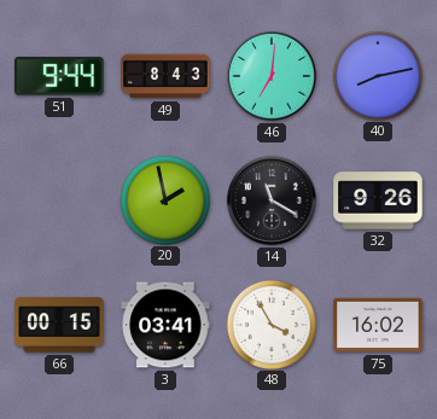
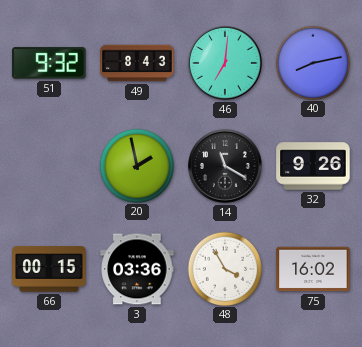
51: 9:44 -> 9:32 (49, 63)
3: 03:41 -> 03:36 (137, 269)
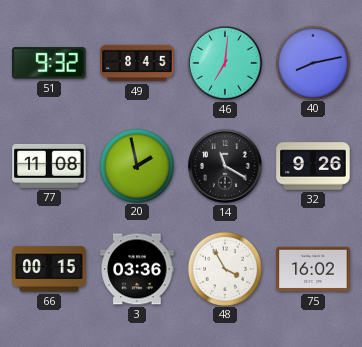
49: 8:43 -> 8:45 (137, 63)
77: none -> 11:08 (49, 166)
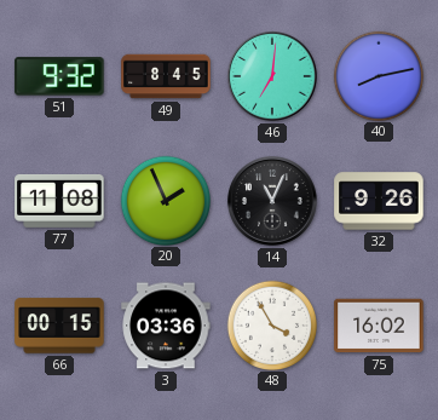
20: 1:58 -> 1:56 (165, 200)
14: 11:20 -> 11:04 (273, 202)
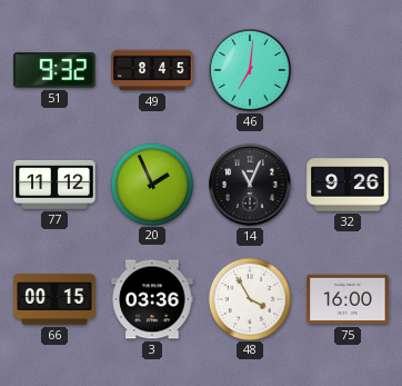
40: 8:13 -> none (378, 75)
77: 11:08 -> 11:12 (54, 185)
75: 16:02 -> 16:00 (348, 299)
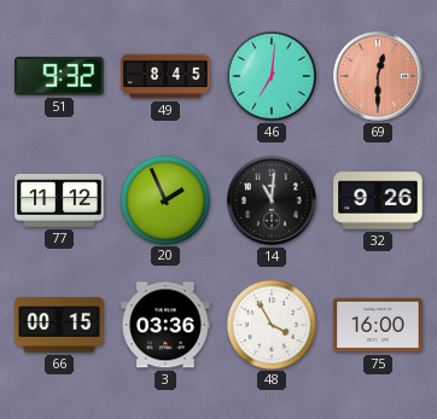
69: none -> 12:30 (379, 77)
14: 11:04 -> 11:01 (273, 202)
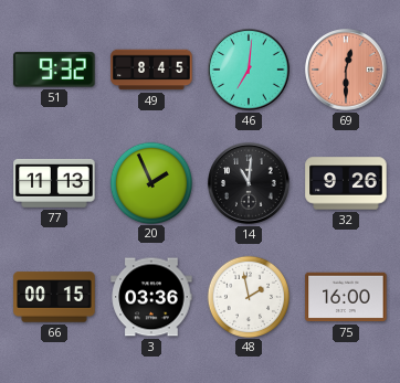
77: 11:12 -> 11:13 (54, 183)
48: 3:55 -> 1:58 (248, 296)
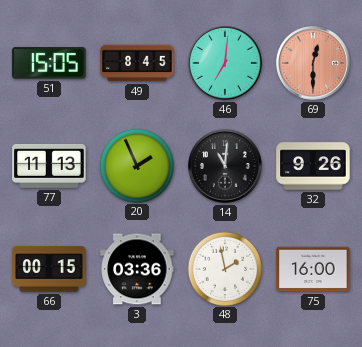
51: 9:32 -> 15:05 (49, 63)
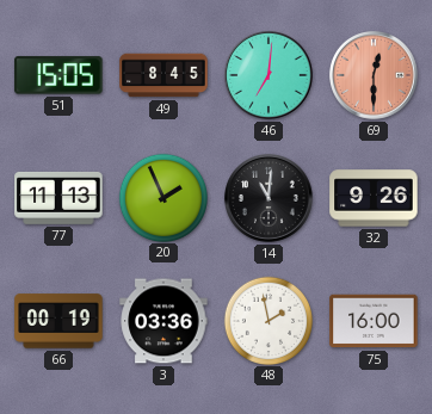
66: 00:15 -> 00:19 (58, 321)
